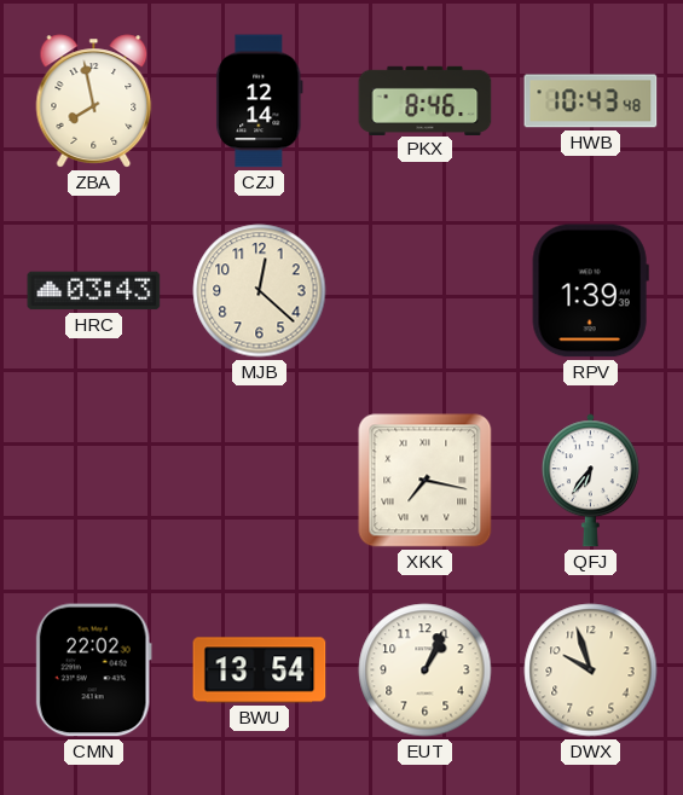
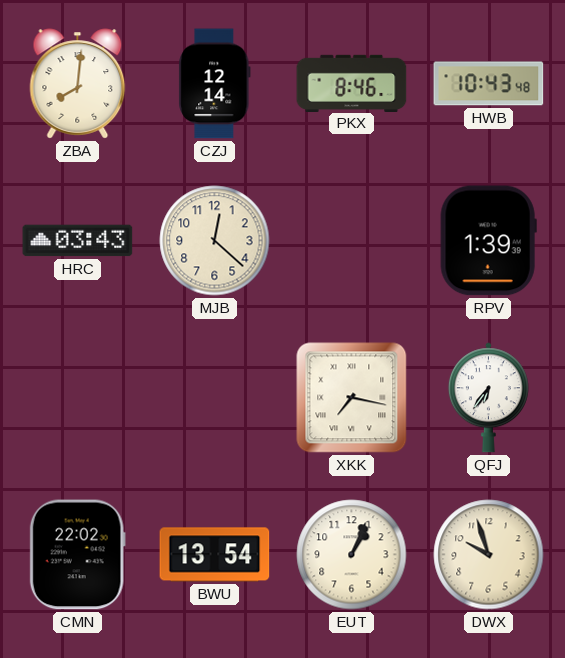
ZBA: 7:58 -> 8:01 (78, 84)
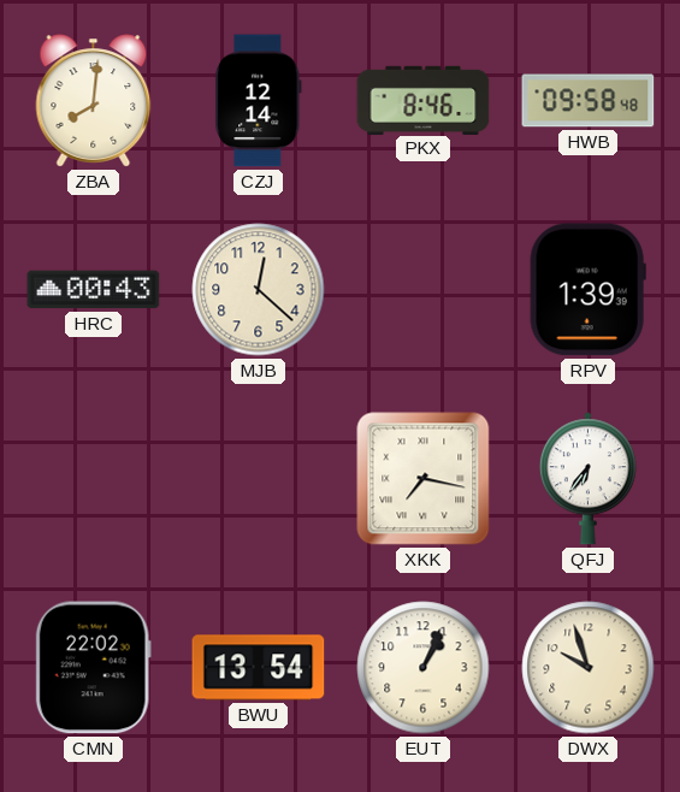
HWB: 10:43 -> 09:58 (589, 101)
HRC: 03:43 -> 00:43 (94, 290)
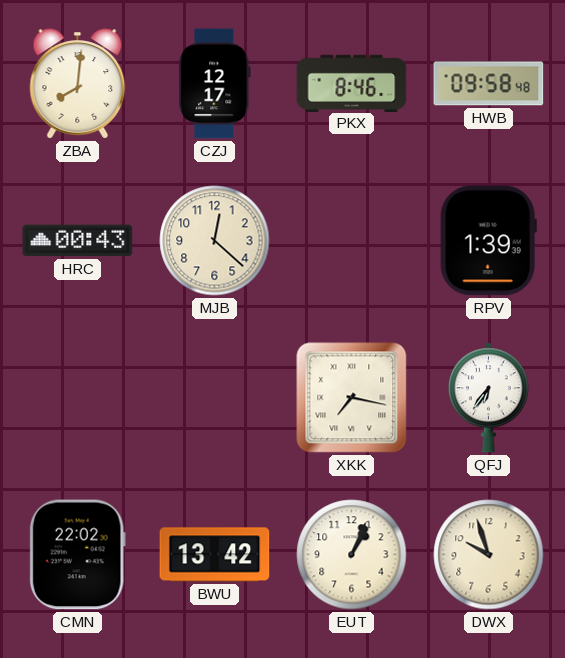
CZJ: 12:14 -> 12:17 (215, 84)
BWU: 13:54 -> 13:42 (215, 555)
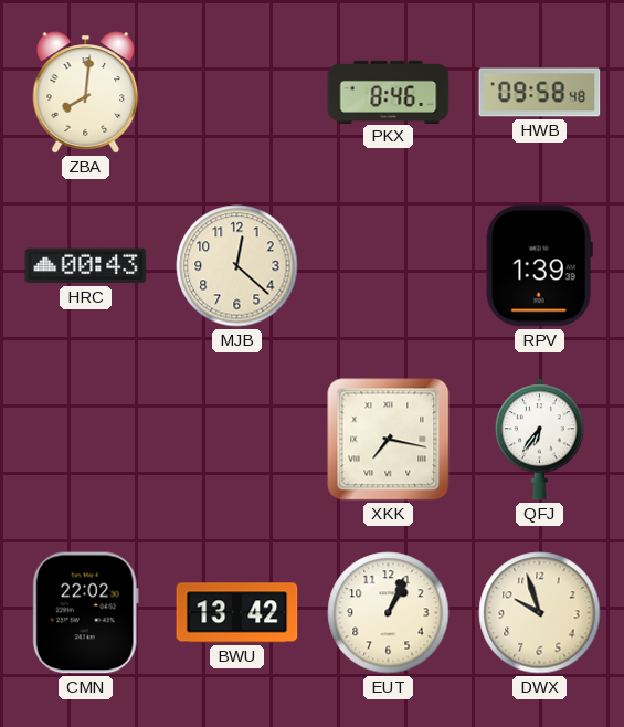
CZJ: 12:17 -> none (215, 84)
